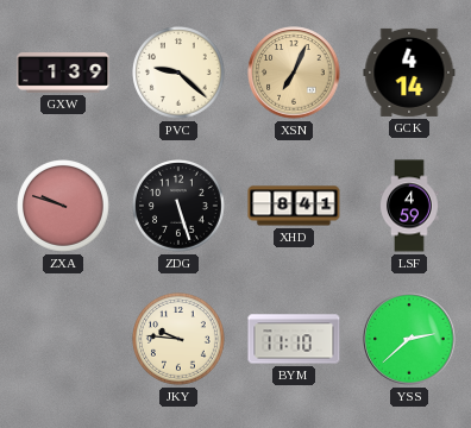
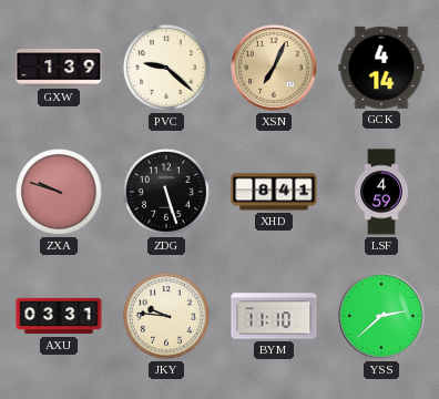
AXU: none -> 03:31 (59, 316)
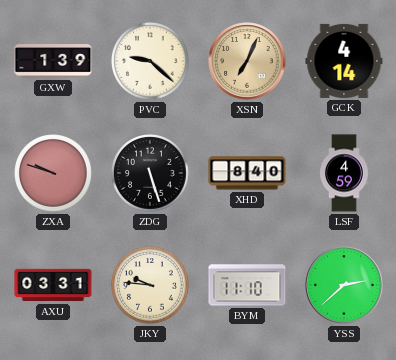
XHD: 8:41 -> 8:40 (247, 173)
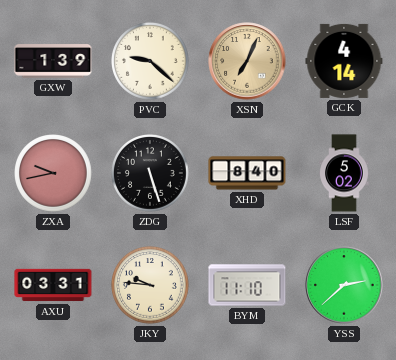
ZXA: 9:48 -> 9:43 (54, 174)
LSF: 4:59 -> 5:02 (344, 173)
